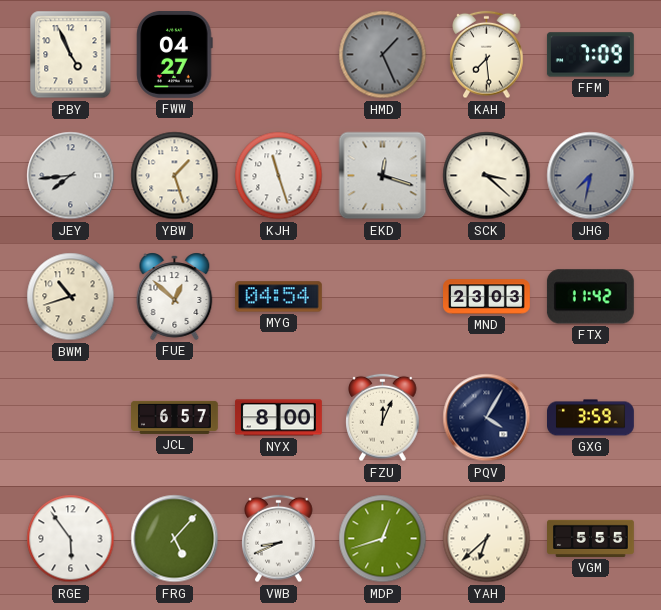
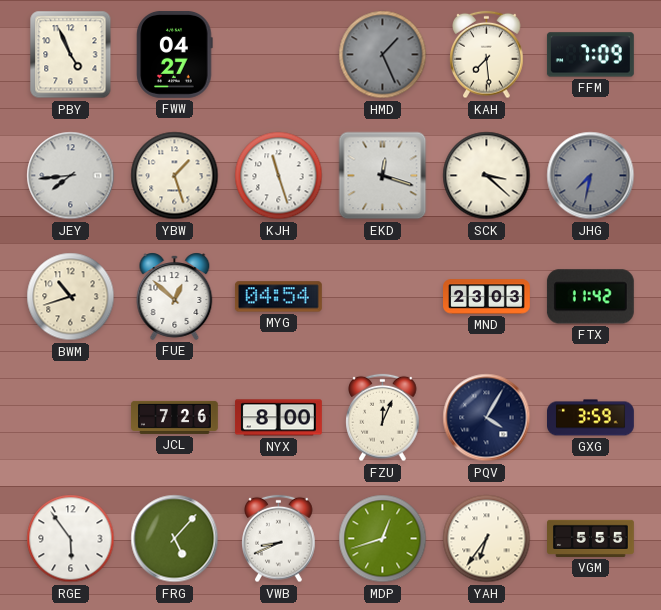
JCL: 6:57 -> 7:26 (175, 417)
YAH: 6:38 -> 6:36 (487, 539)
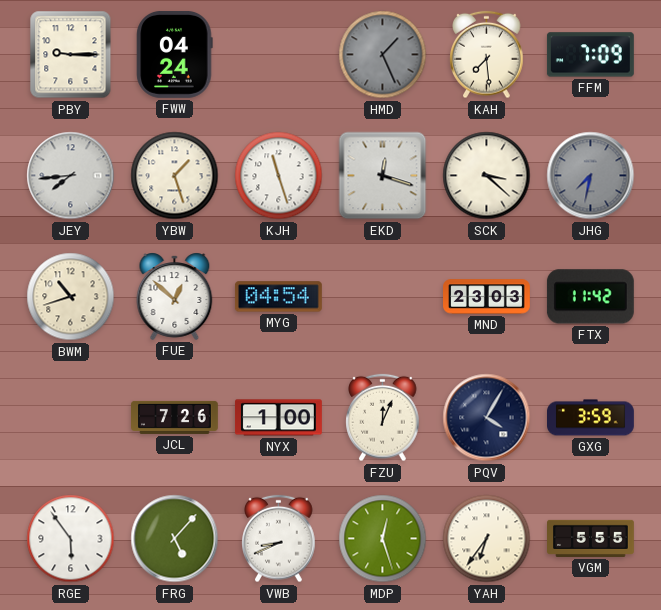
PBY: 4:56 -> 9:15 (71, 55)
FWW: 04:27 -> 04:24 (175, 54)
NYX: 8:00 -> 1:00 (278, 418)
MDP: 12:42 -> 12:27 (383, 539)
